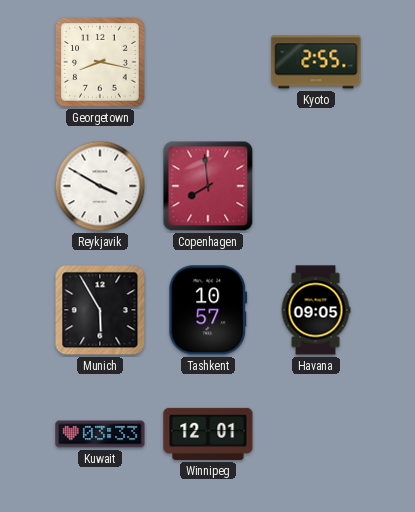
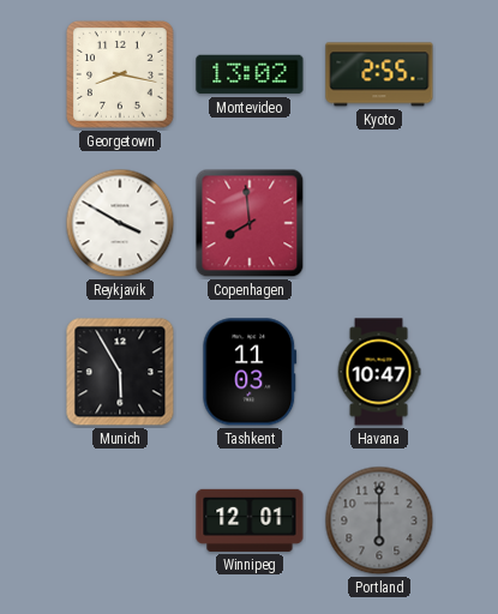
Montevideo: none -> 13:02 (250, 74)
Tashkent: 10:57 -> 11:03 (250, 372)
Havana: 09:05 -> 10:47 (379, 372)
Kuwait: 03:33 -> none (100, 434)
Portland: none -> 6:00 (379, 520)
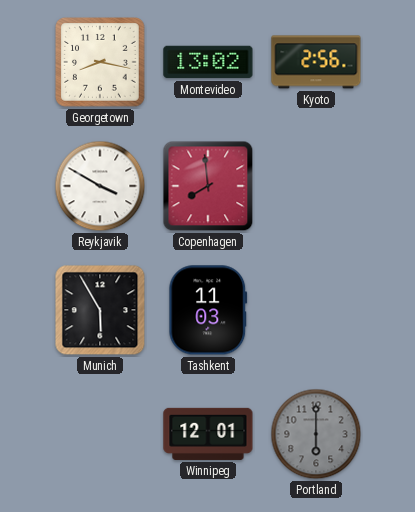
Kyoto: 2:55 -> 2:56 (316, 62)
Havana: 10:47 -> none (379, 372)
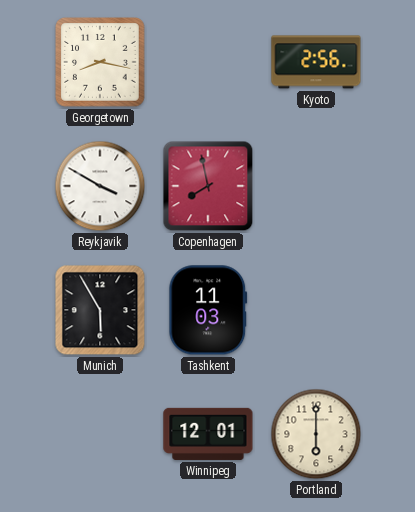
Montevideo: 13:02 -> none (208, 62)
Copenhagen: 7:59 -> 7:58 (208, 186)
Portland dial: grey -> cream (316, 434)
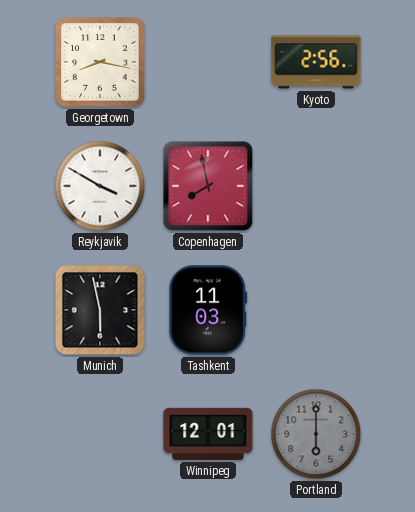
Munich: 5:55 -> 5:58 (100, 310)
Portland dial: cream -> grey (316, 434)
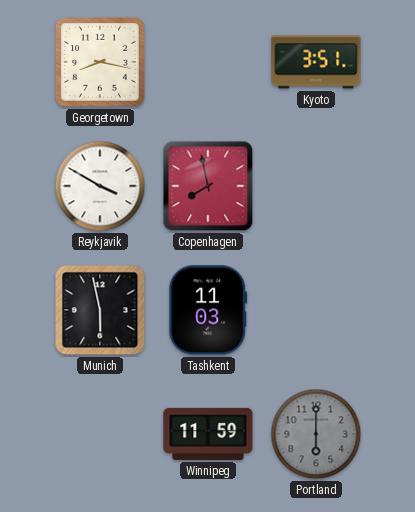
Kyoto: 2:56 -> 3:51 (316, 62)
Winnipeg: 12:01 -> 11:59 (208, 434)
